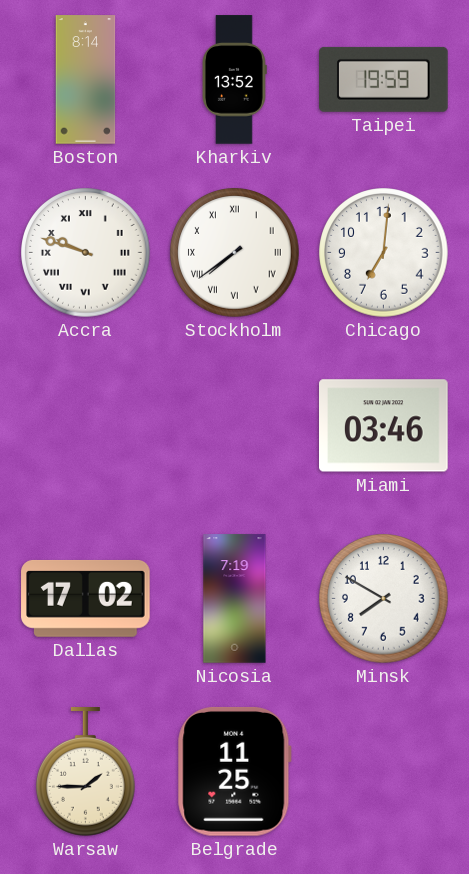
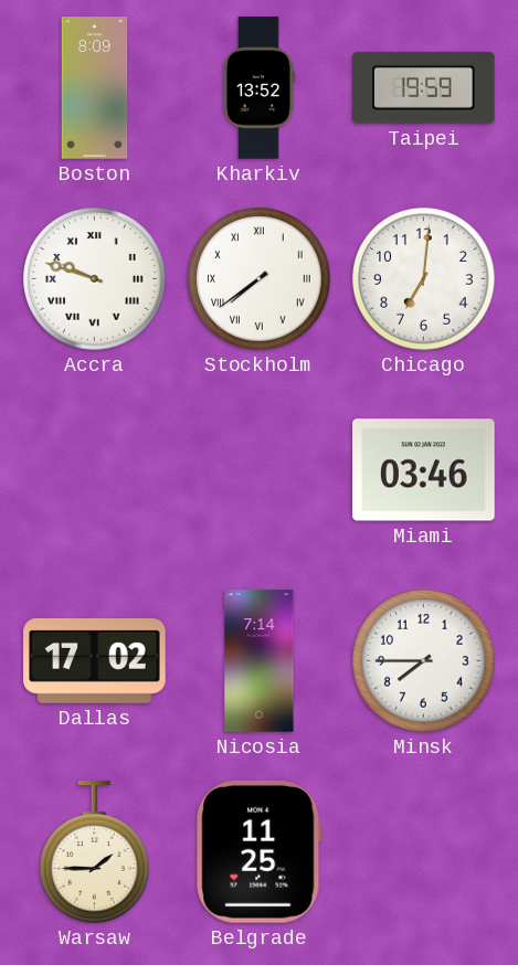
Boston: 8:14 -> 8:09 (95, 88)
Nicosia: 7:19 -> 7:14 (260, 661)
Minsk: 7:50 -> 7:45 (424, 661)
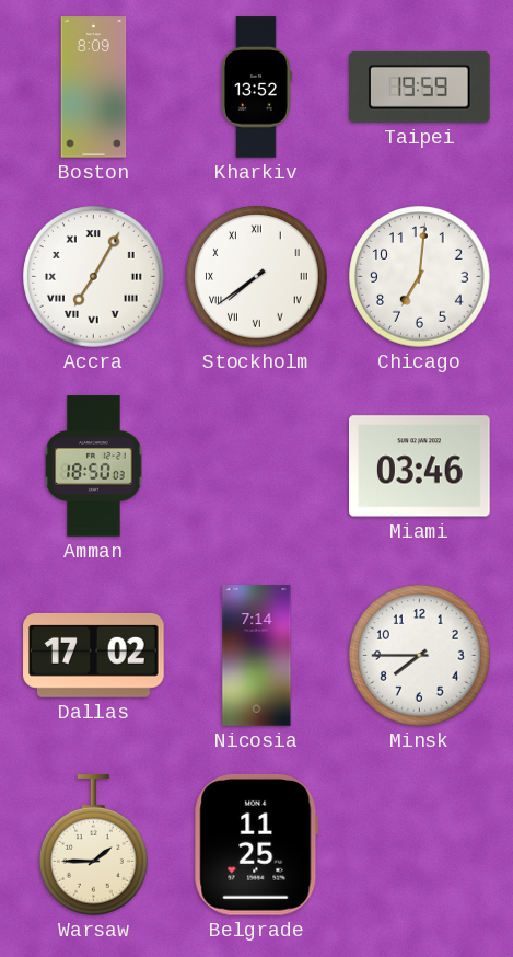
Accra: 9:48 -> 7:05 (94, 277)
Amman: none -> 18:50 (94, 466)
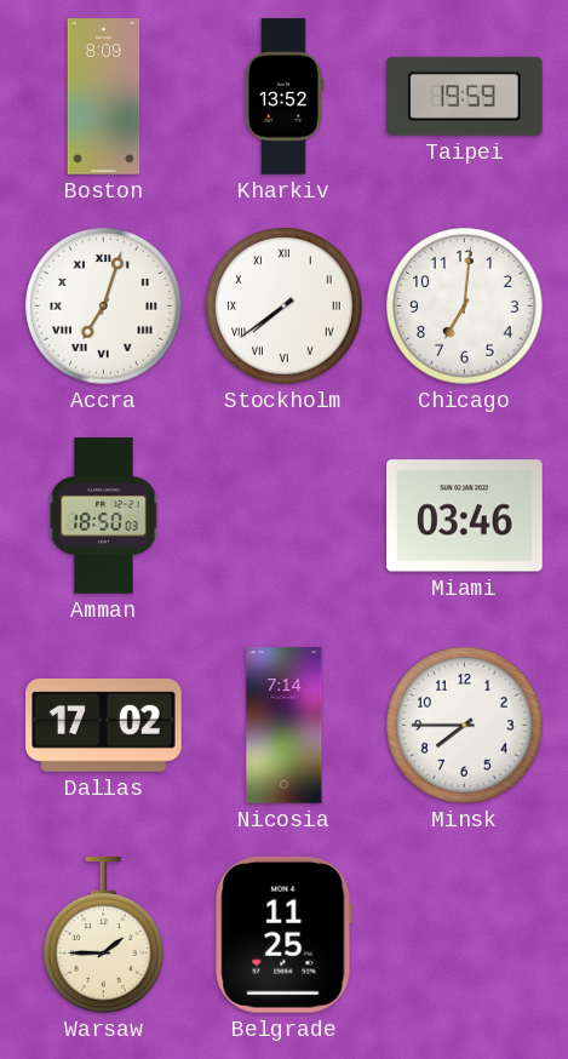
Accra: 7:05 -> 7:03 (104, 307)
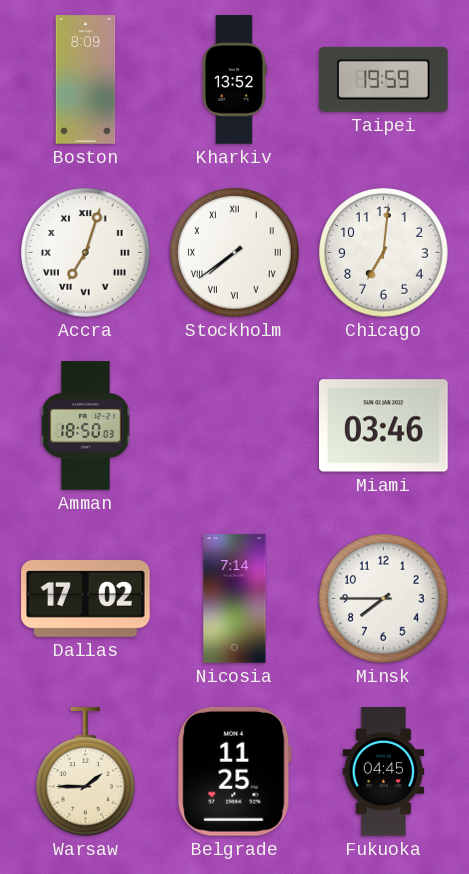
Fukuoka: none -> 04:45 (384, 772)
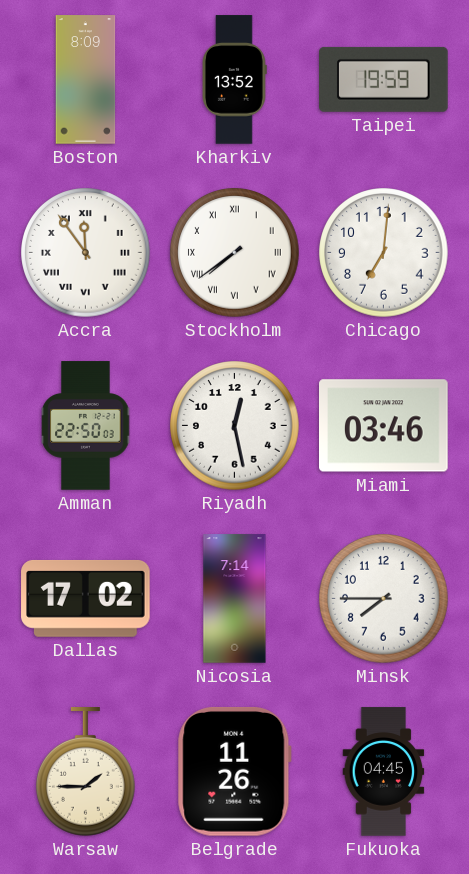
Accra: 7:03 -> 11:54 (86, 253)
Amman: 18:50 -> 22:50 (86, 426)
Riyadh: none -> 12:28 (235, 426)
Belgrade: 11:25 -> 11:26 (234, 771)
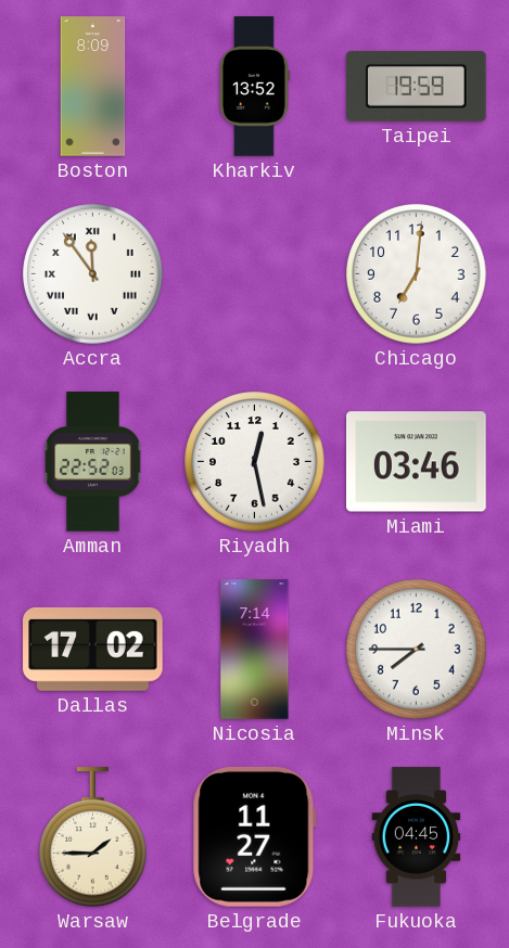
Stockholm: 7:39 -> none (235, 253)
Amman: 22:50 -> 22:52 (93, 462)
Belgrade: 11:26 -> 11:27 (254, 836)
